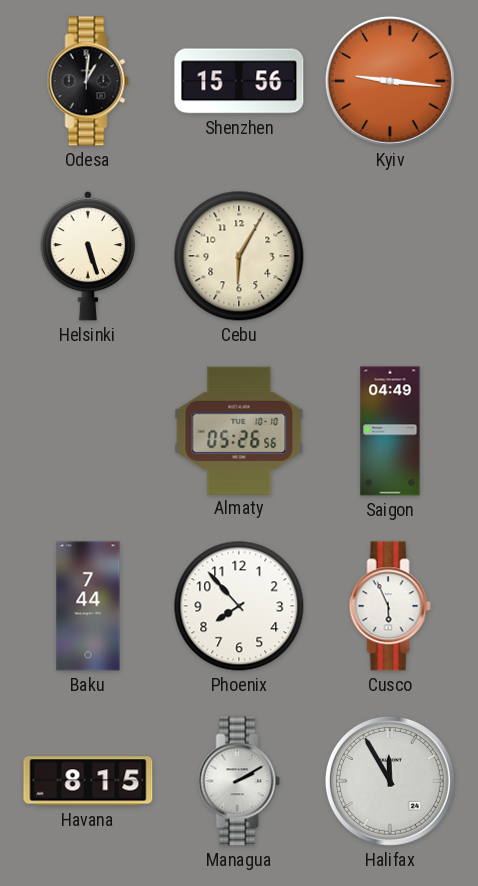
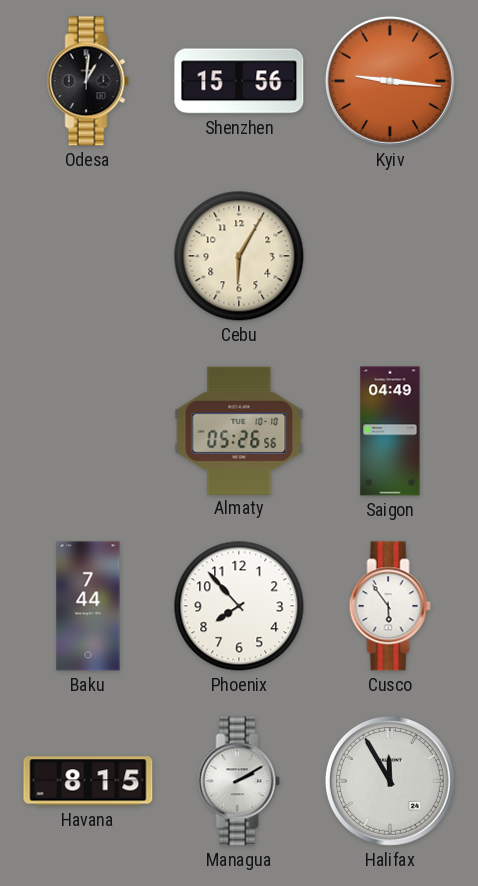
Helsinki: 5:27 -> none (88, 256)
Cusco: 5:56 -> 5:54 (390, 606)
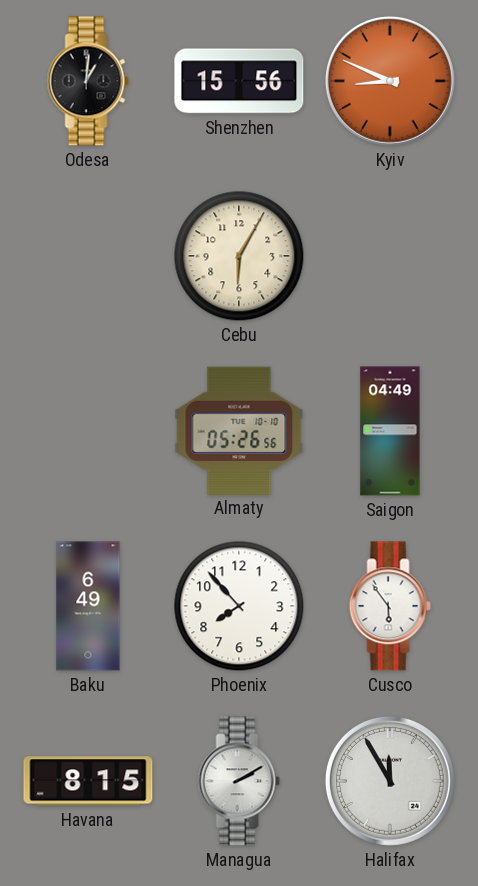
Kyiv: 9:16 -> 8:49 (390, 81)
Baku: 7:44 -> 6:49 (88, 606)
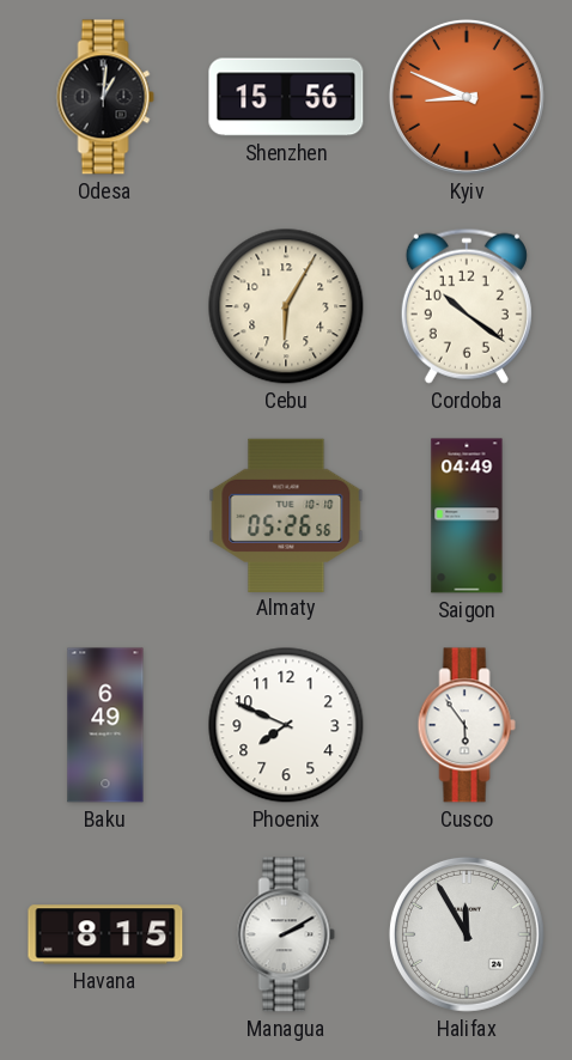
Cordoba: none -> 10:21 (467, 306)
Phoenix: 7:53 -> 7:49 (286, 725)
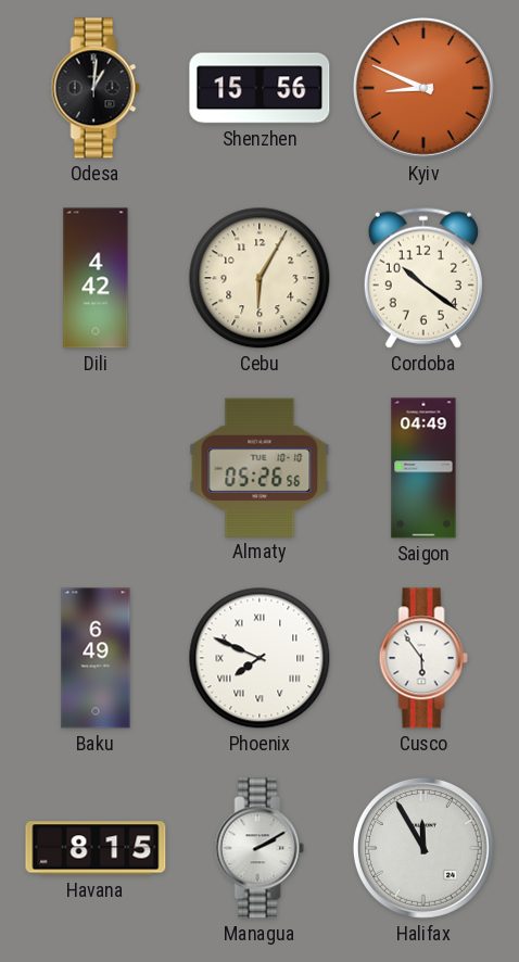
Dili: none -> 4:42 (96, 278)
Phoenix numerals: Arabic -> Roman (259, 658)
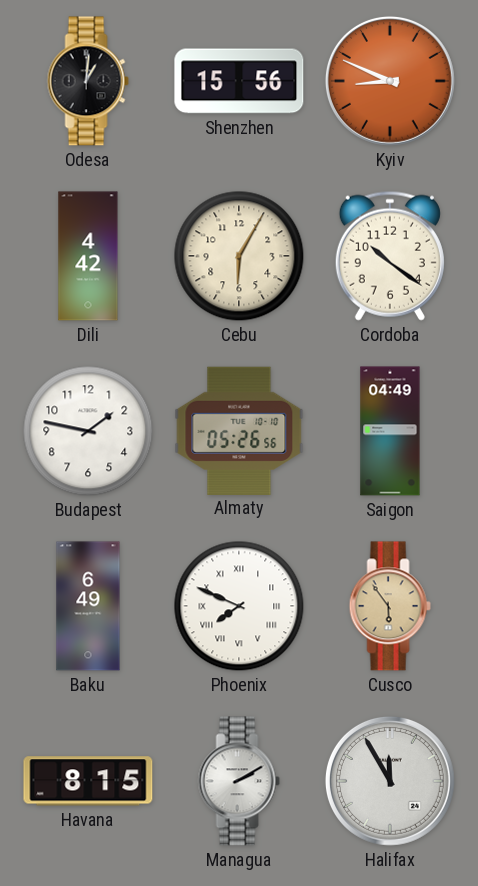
Budapest: none -> 1:47 (88, 431)
Cusco dial: white -> champagne (390, 606)
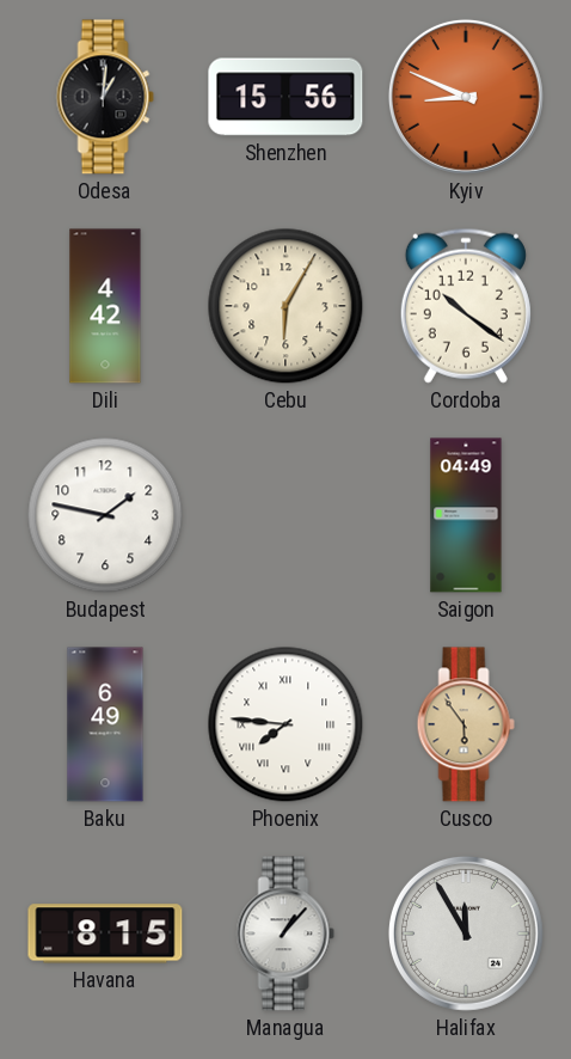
Almaty: 05:26 -> none (239, 430)
Phoenix: 7:49 -> 7:46 (285, 724)
Managua: 2:10 -> 1:07 (285, 933)
